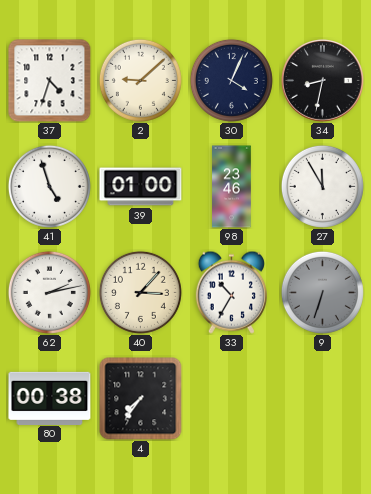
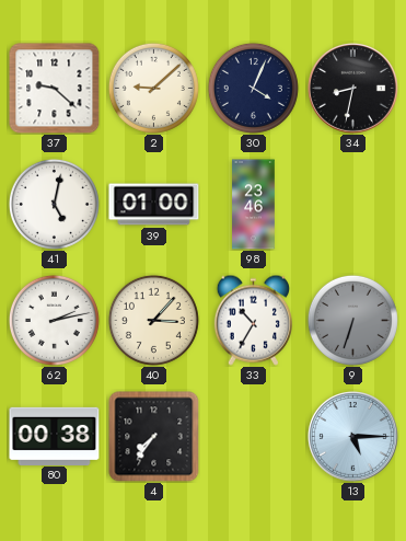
37: 4:33 -> 9:22 (55, 89)
41: 4:57 -> 5:02 (54, 204)
27: 11:55 -> none (322, 186)
13: none -> 5:15 (353, 437)
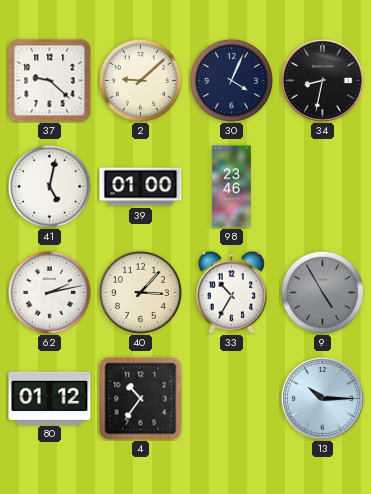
9: 6:33 -> 4:55 (322, 292)
80: 00:38 -> 01:12 (50, 398)
4: 7:36 -> 10:36 (141, 399)
13: 5:15 -> 10:15 (323, 399)
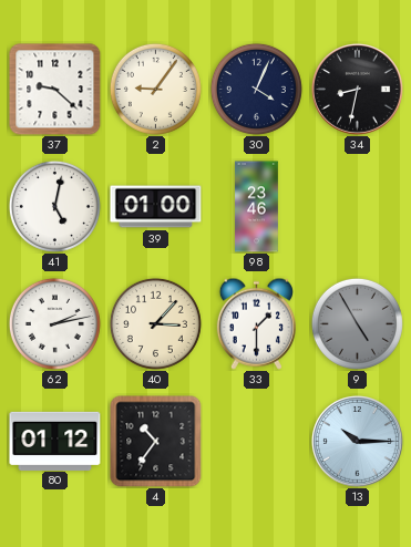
2: 9:08 -> 9:06 (155, 89)
33: 10:35 -> 1:30 (256, 323)
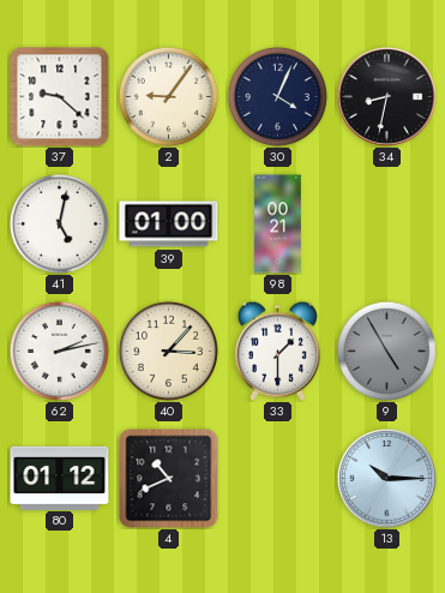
98: 23:46 -> 00:21 (278, 224)
4: 10:36 -> 10:41 (169, 479)
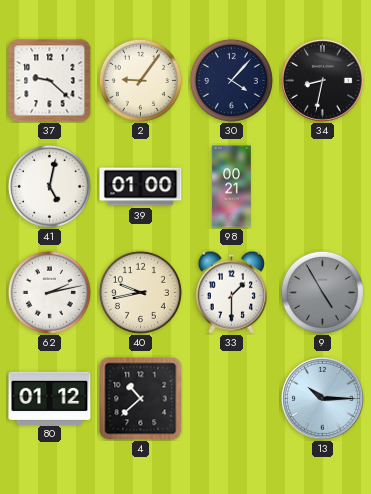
30: 4:04 -> 4:07 (231, 80)
40: 3:07 -> 9:43 (140, 292)
4: 10:41 -> 10:38 (141, 399)
